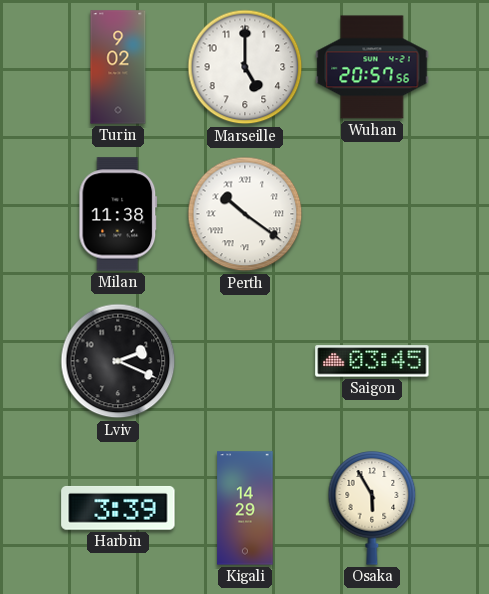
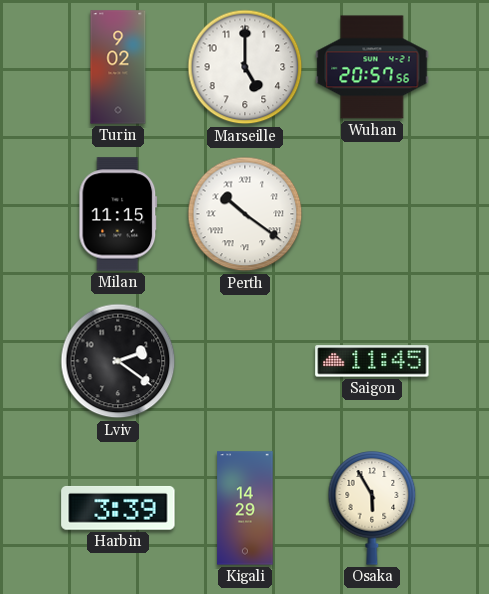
Milan: 11:38 -> 11:15 (118, 214)
Lviv: 2:19 -> 2:21 (118, 361)
Saigon: 03:45 -> 11:45 (372, 361)
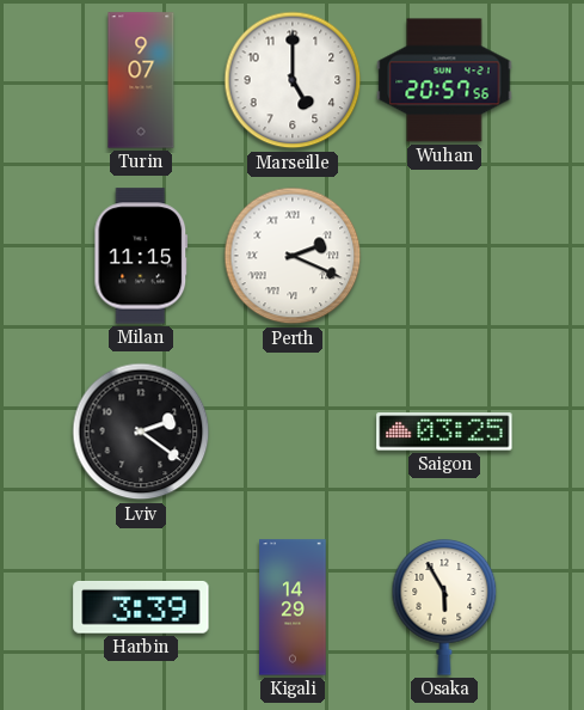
Turin: 9:02 -> 9:07 (141, 80)
Perth: 10:21 -> 2:19 (293, 256)
Saigon: 11:45 -> 03:25 (444, 431)
